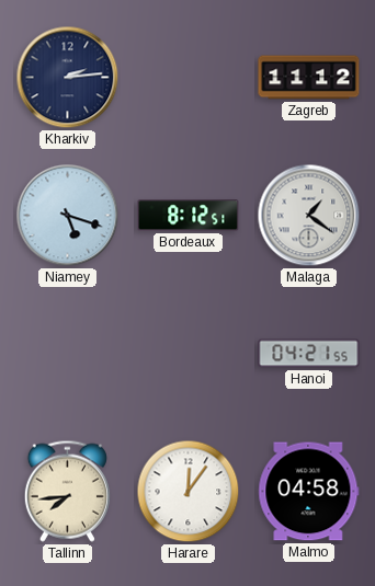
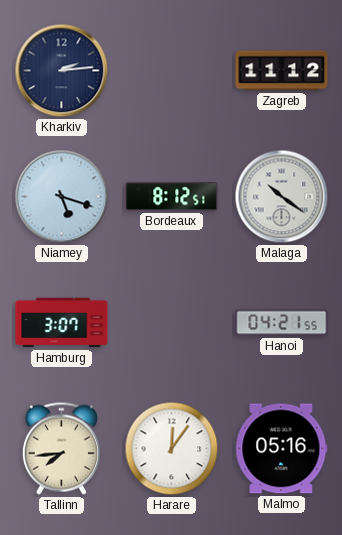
Malaga: 1:21 -> 10:21 (282, 197)
Hamburg: none -> 3:07 (62, 323)
Malmo: 04:58 -> 05:16 (282, 449)
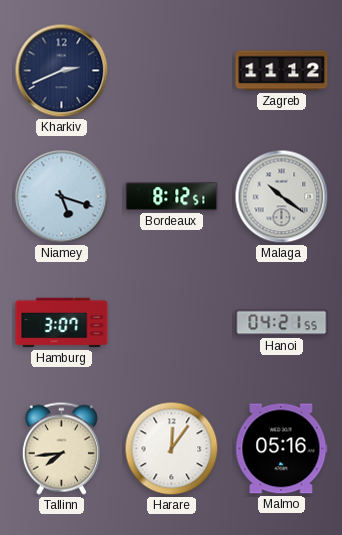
Kharkiv: 2:14 -> 2:41 (62, 71)
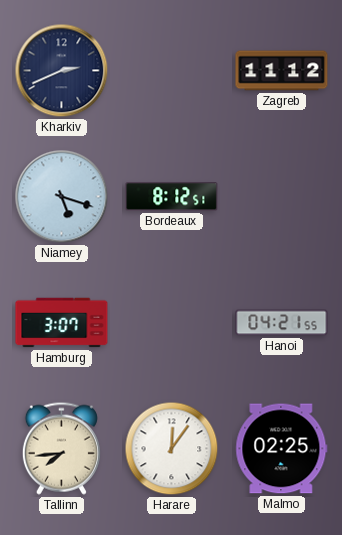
Malaga: 10:21 -> none (282, 197)
Malmo: 05:16 -> 02:25 (282, 449)
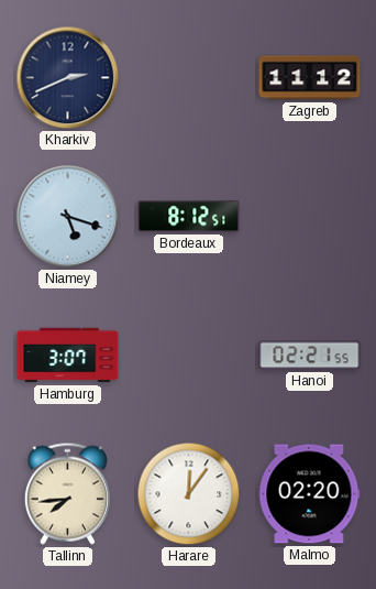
Hanoi: 04:21 -> 02:21 (310, 356)
Malmo: 02:25 -> 02:20 (310, 494)
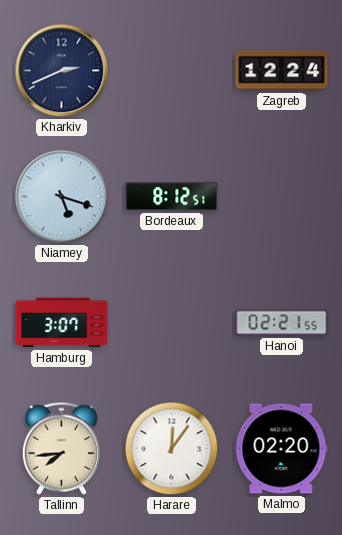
Zagreb: 11:12 -> 12:24 (282, 71)
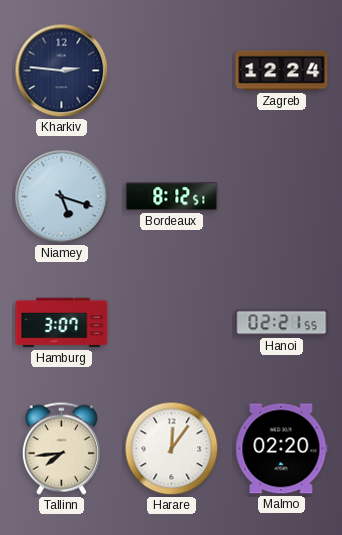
Kharkiv: 2:41 -> 2:46 (62, 71)
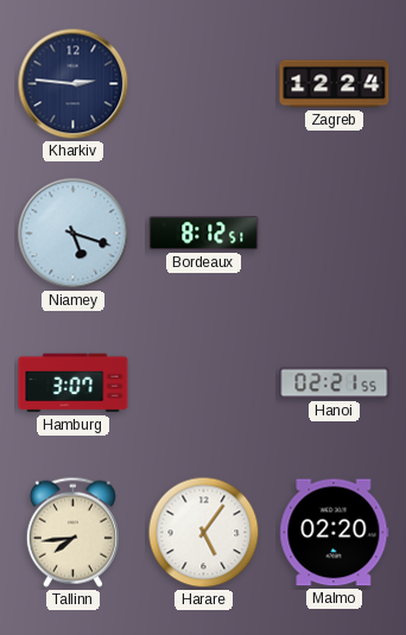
Harare: 12:06 -> 5:06 (204, 533)
